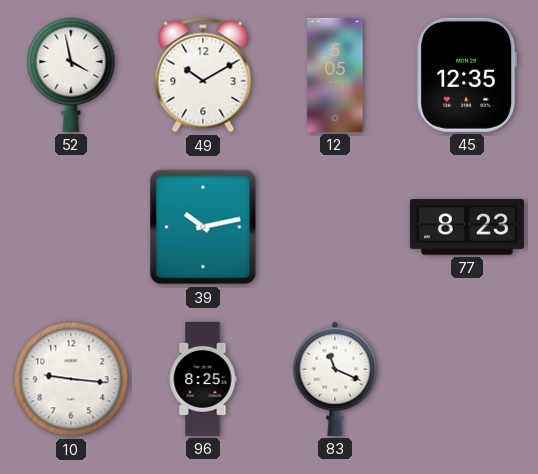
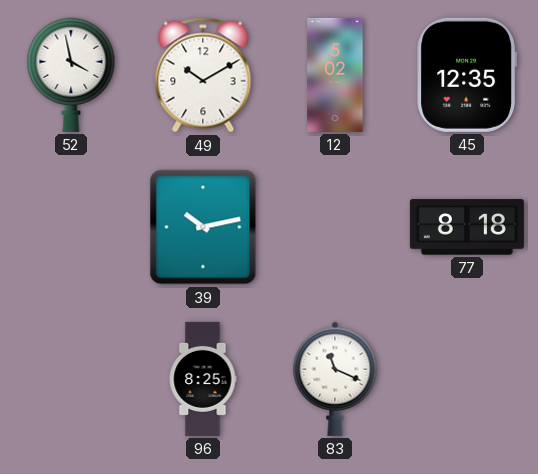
12: 5:05 -> 5:02 (335, 75)
77: 8:23 -> 8:18 (467, 227)
10: 9:16 -> none (71, 379)
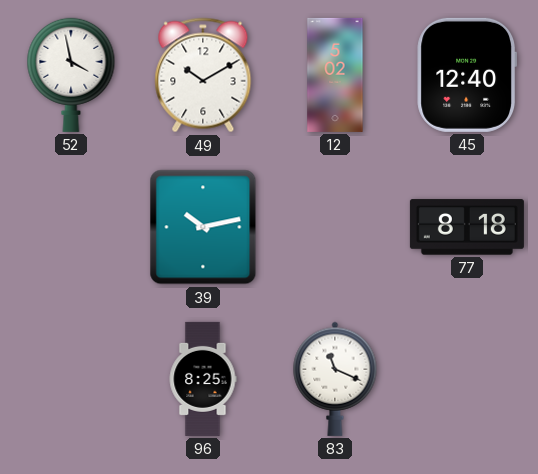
45: 12:35 -> 12:40 (466, 75)
